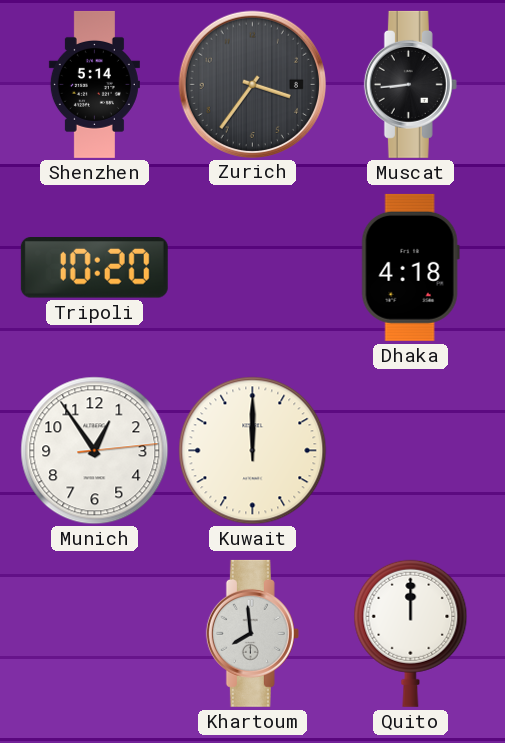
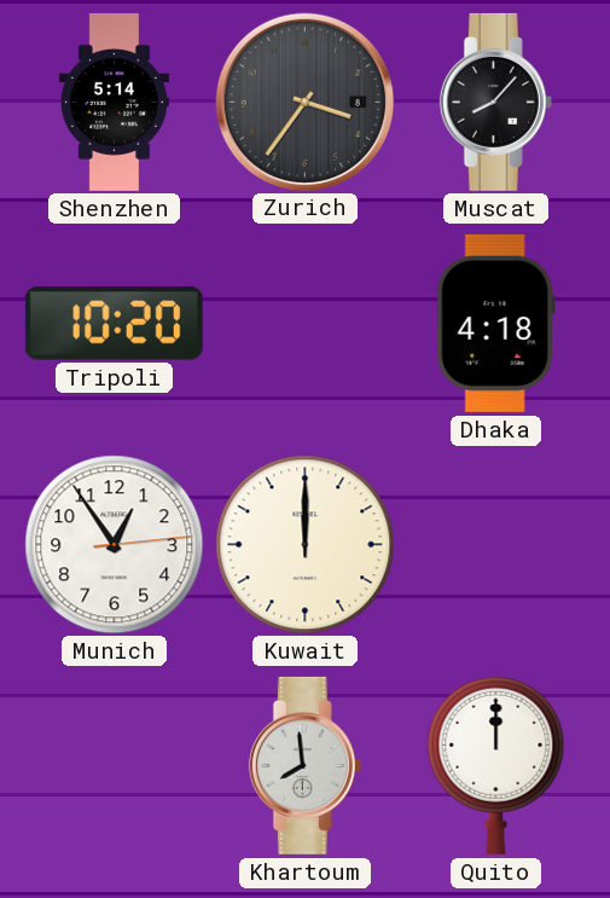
Muscat: 8:44 -> 8:07 (495, 102)
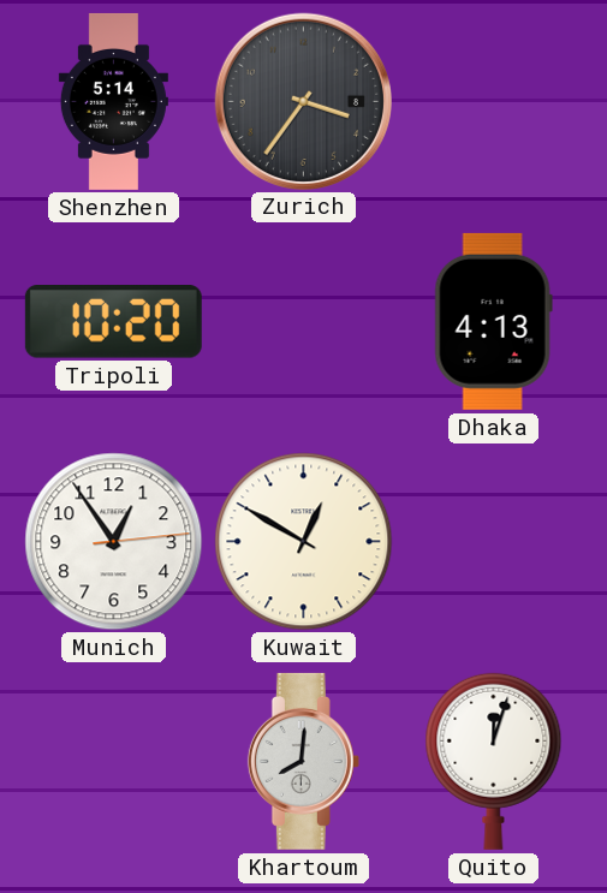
Muscat: 8:07 -> none (495, 102)
Dhaka: 4:18 -> 4:13 (493, 321)
Kuwait: 12:00 -> 12:50 (304, 542)
Khartoum: 7:59 -> 8:01 (303, 761)
Quito: 12:00 -> 12:03 (494, 761)
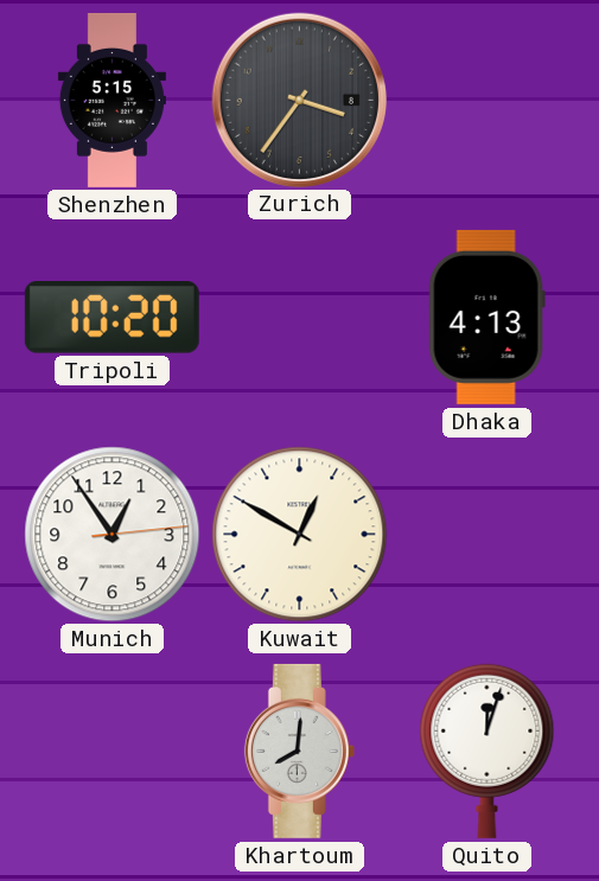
Shenzhen: 5:14 -> 5:15 (111, 100)
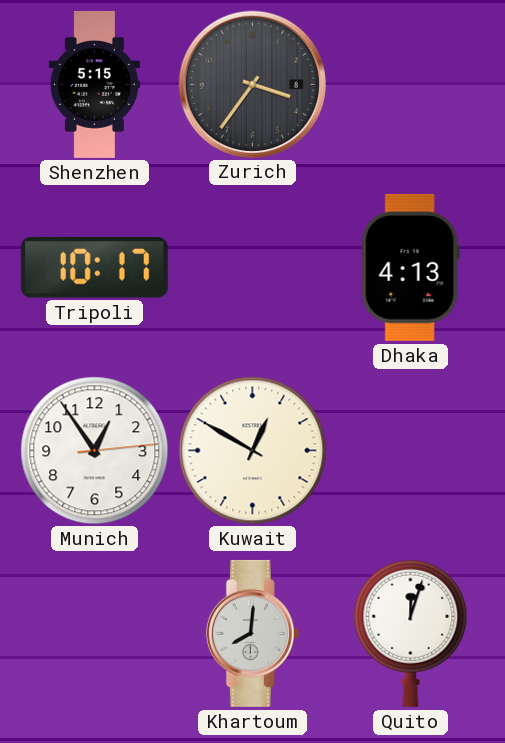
Tripoli: 10:20 -> 10:17 (94, 268)
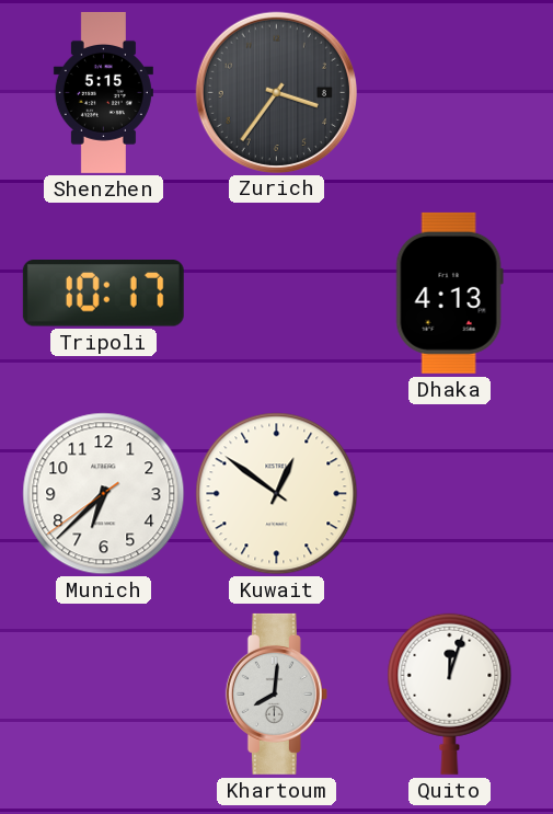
Munich: 12:54 -> 6:37 (104, 494)
Kuwait: 12:50 -> 12:51 (277, 494)
